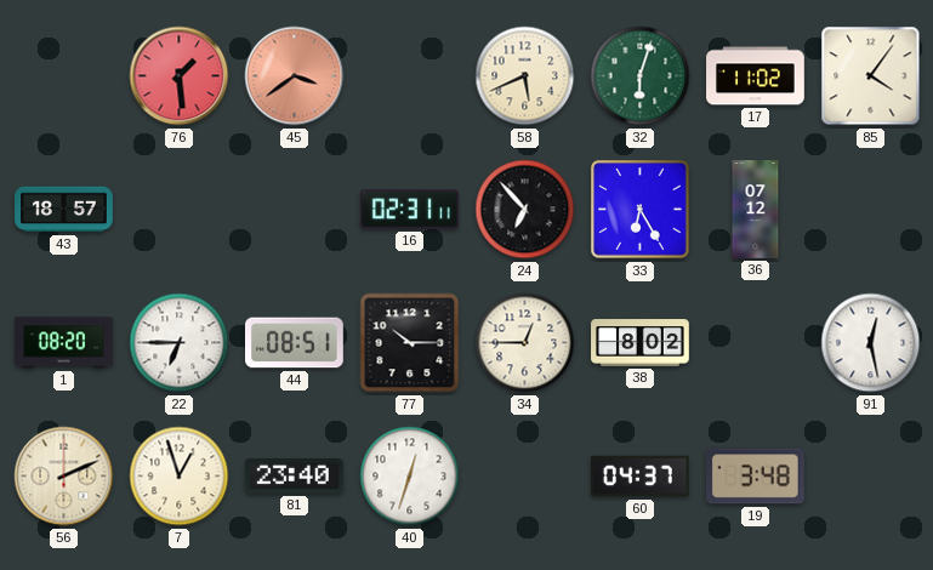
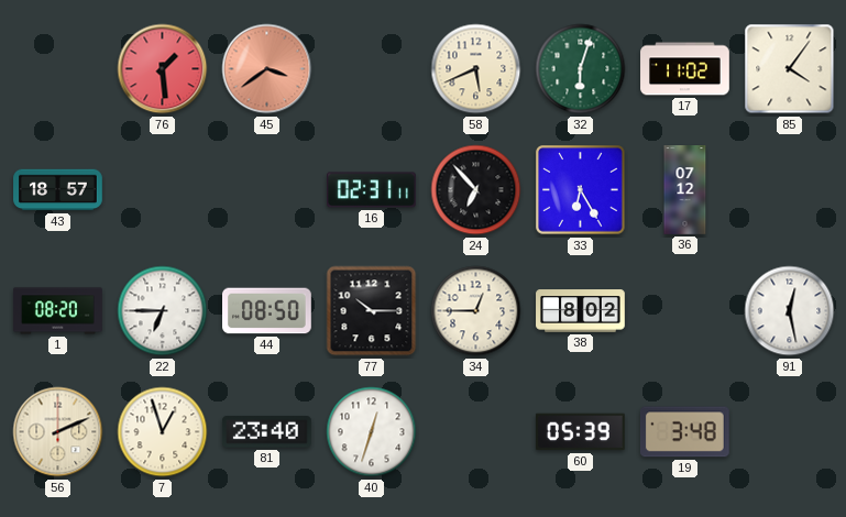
44: 08:51 -> 08:50 (267, 311)
60: 04:37 -> 05:39 (580, 432)
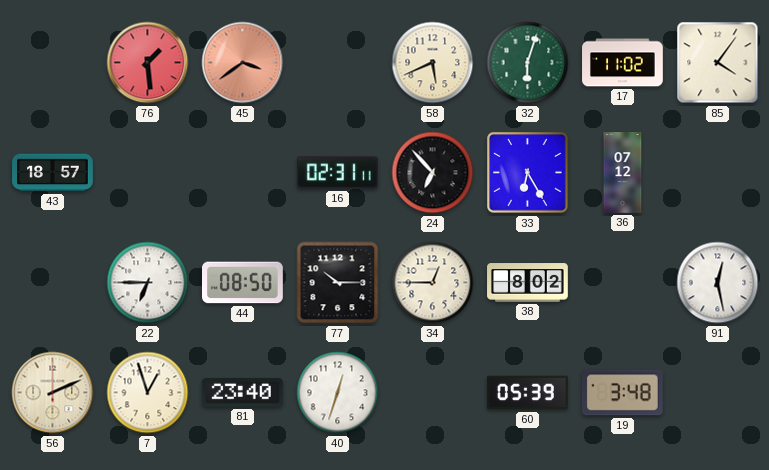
1: 08:20 -> none (58, 311)
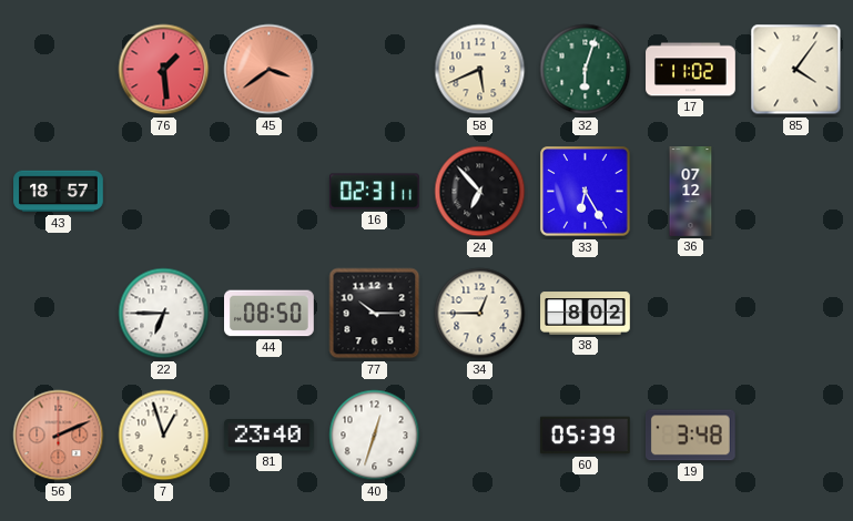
91: 12:28 -> none (718, 283)
56 dial: cream -> salmon (59, 436)
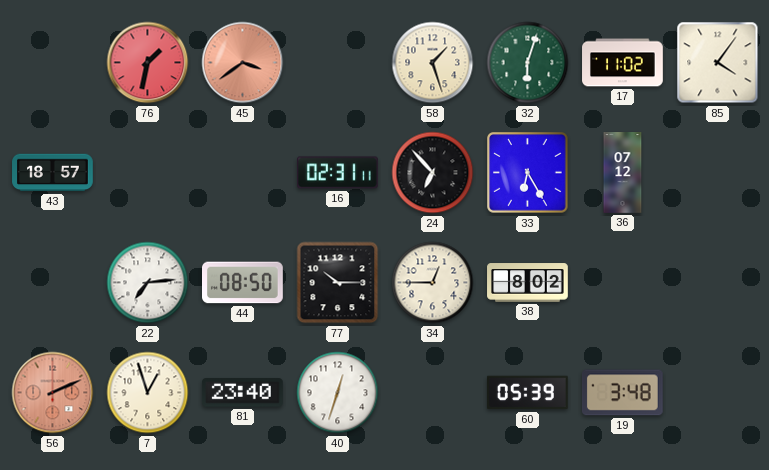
76: 1:29 -> 1:32 (148, 63)
58: 5:41 -> 1:27 (433, 63)
22: 6:45 -> 7:14 (148, 283)
